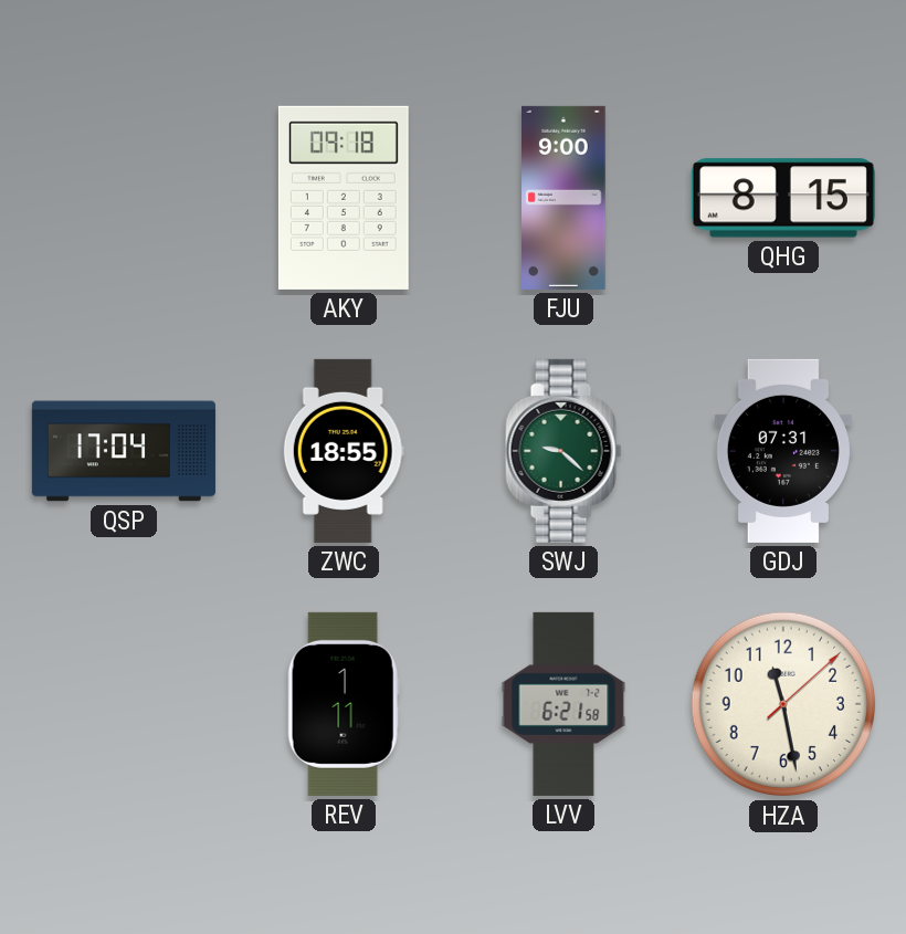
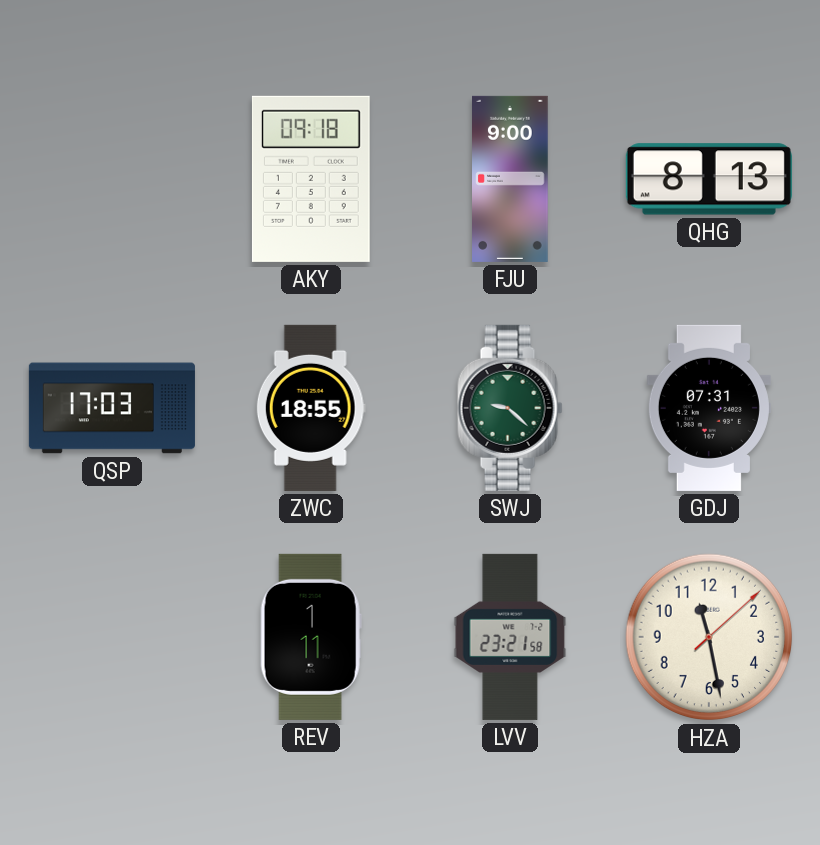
QHG: 8:15 -> 8:13 (709, 179)
QSP: 17:04 -> 17:03 (112, 408)
LVV: 6:21 -> 23:21 (510, 637)
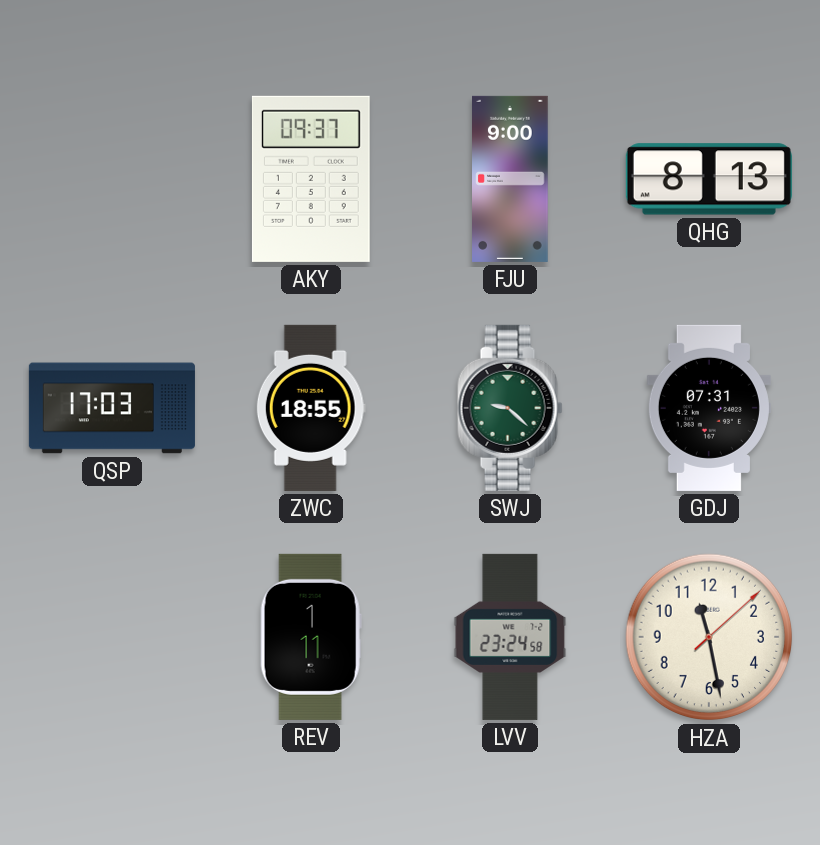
AKY: 09:18 -> 09:37 (311, 179)
LVV: 23:21 -> 23:24 (510, 637)
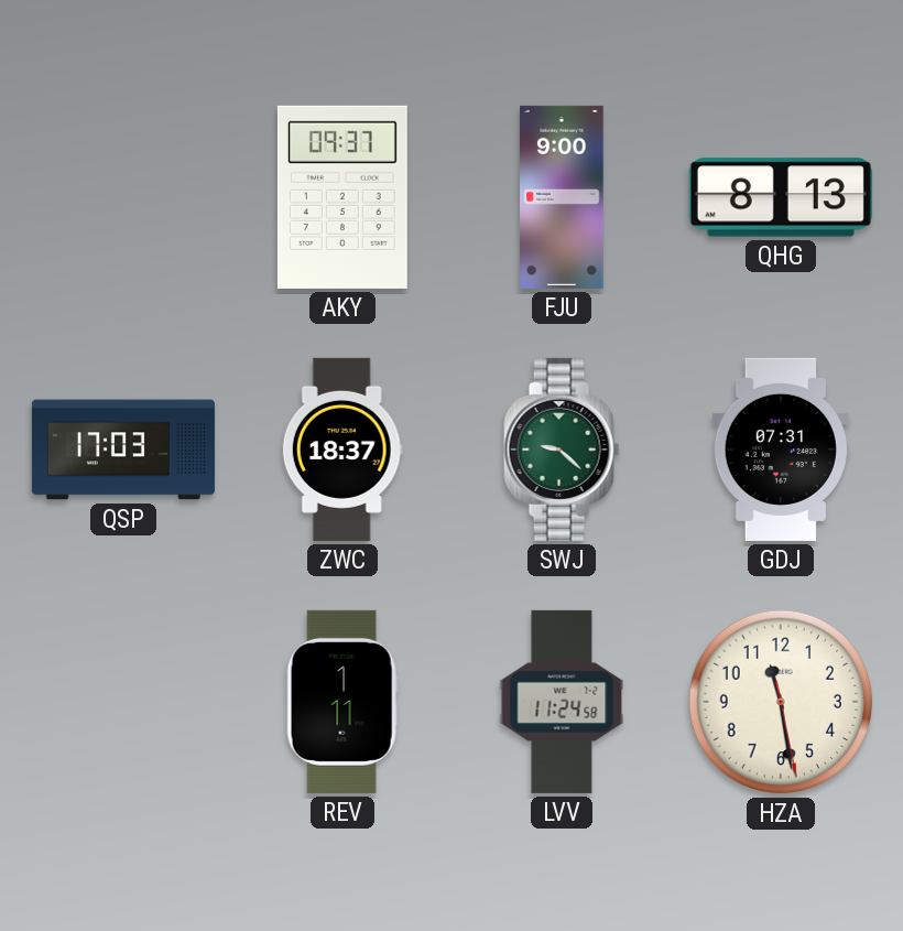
ZWC: 18:55 -> 18:37 (342, 450)
LVV: 23:24 -> 11:24 (562, 702)
HZA: 11:28:08 -> 11:28:28 (781, 702)
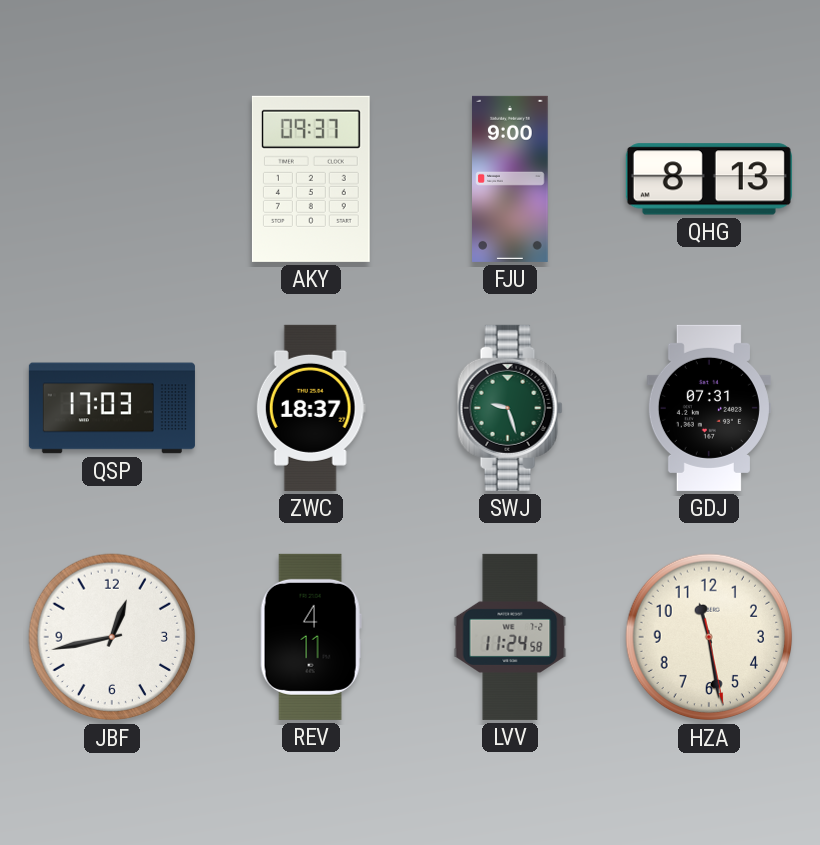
SWJ: 9:22 -> 9:27 (510, 408)
JBF: none -> 12:43 (112, 637)
REV: 1:11 -> 4:11 (311, 637)
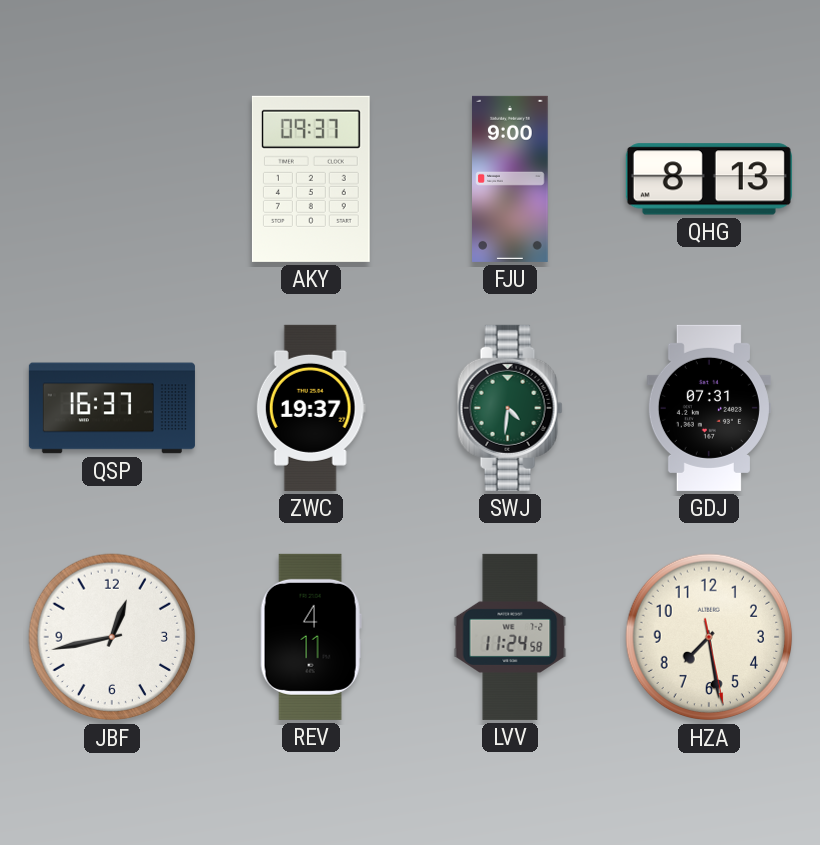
QSP: 17:03 -> 16:37 (112, 408)
ZWC: 18:37 -> 19:37 (311, 408)
SWJ: 9:27 -> 4:31 (510, 408)
HZA: 11:28 -> 7:28 (709, 637)
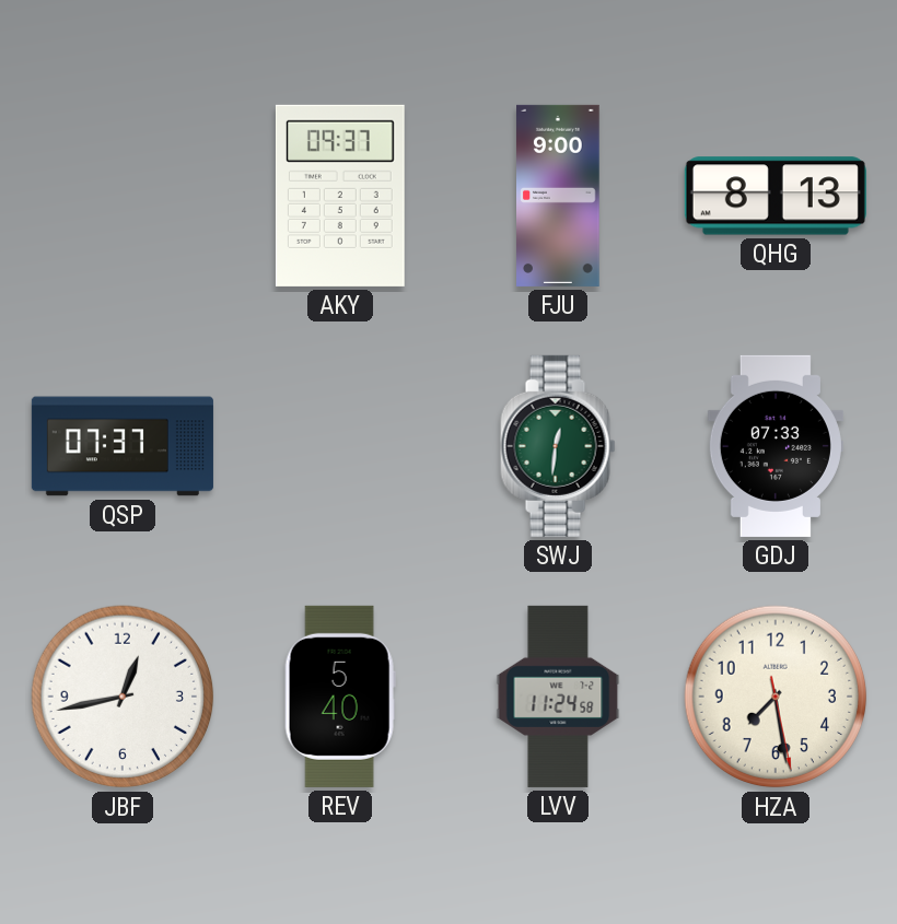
QSP: 16:37 -> 07:37 (123, 446)
ZWC: 19:37 -> none (311, 408)
SWJ: 4:31 -> 12:31 (558, 446)
GDJ: 07:31 -> 07:33 (776, 446)
REV: 4:11 -> 5:40 (340, 697)
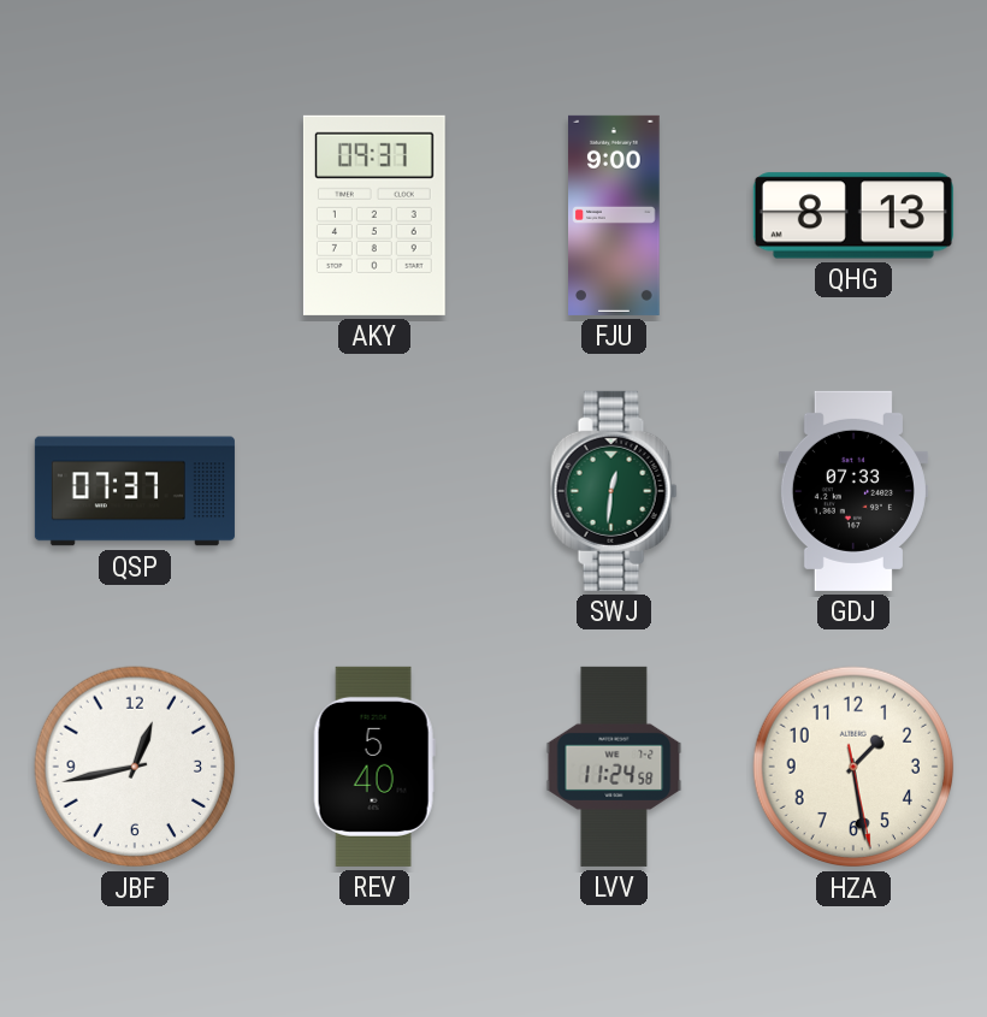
HZA: 7:28 -> 1:28 (853, 767)
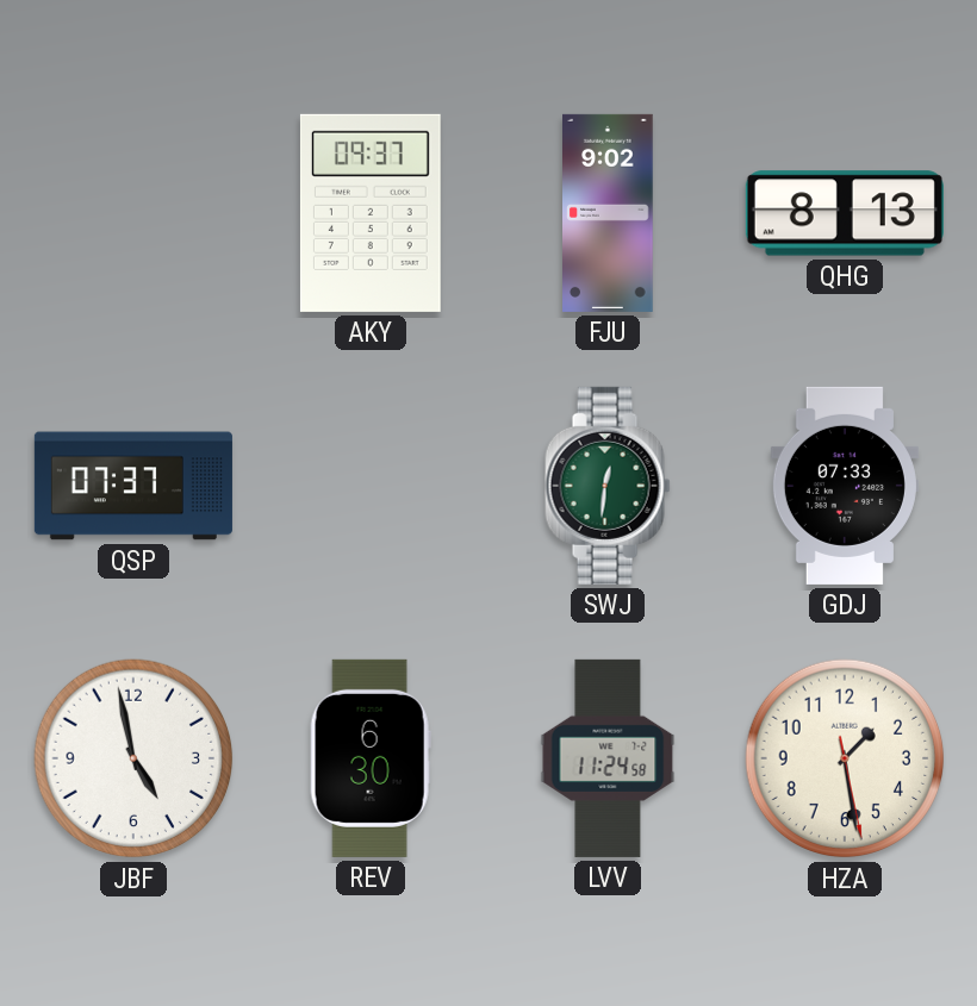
FJU: 9:00 -> 9:02 (609, 213)
JBF: 12:43 -> 4:58 (133, 758)
REV: 5:40 -> 6:30 (371, 758)
